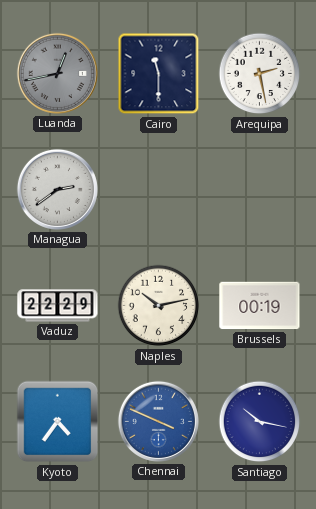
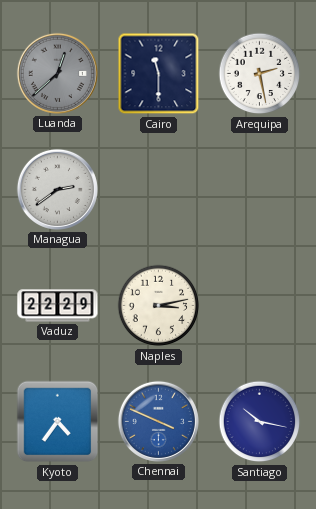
Luanda: 12:43 -> 12:38 (57, 73)
Naples: 10:13 -> 3:13 (159, 306)
Brussels: 00:19 -> none (260, 306)
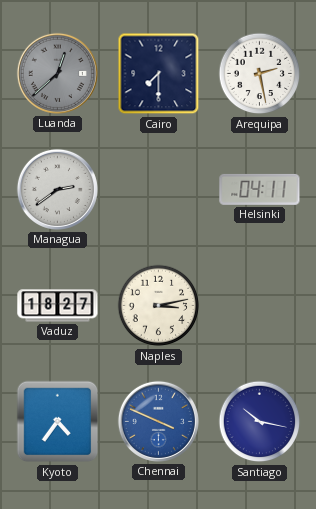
Cairo: 11:30 -> 7:30 (159, 74)
Helsinki: none -> 04:11 (260, 189)
Vaduz: 22:29 -> 18:27 (58, 306)
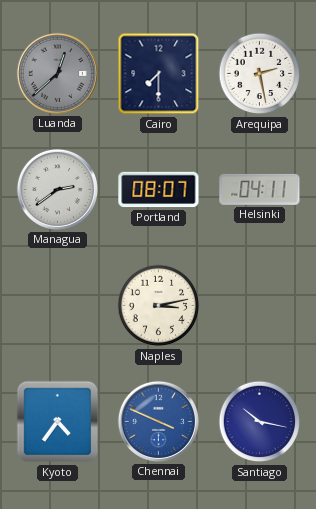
Portland: none -> 08:07 (159, 190)
Vaduz: 18:27 -> none (58, 306)
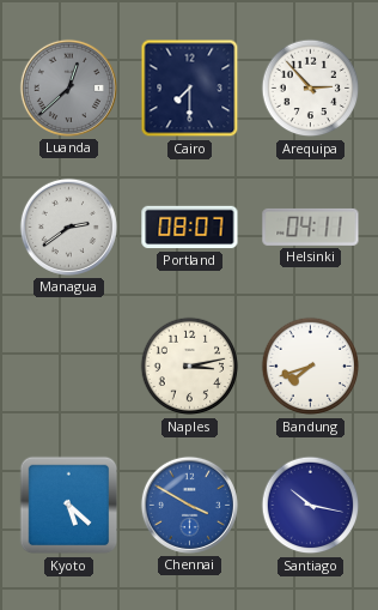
Arequipa: 2:28 -> 2:53 (311, 89)
Bandung: none -> 7:42 (311, 367)
Kyoto: 4:36 -> 5:22 (69, 506)
Chennai: 3:49 -> 3:50 (189, 505)
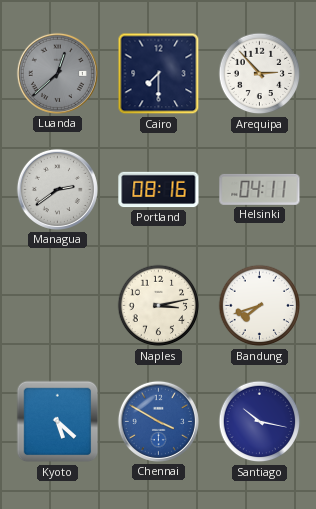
Portland: 08:07 -> 08:16 (159, 190)
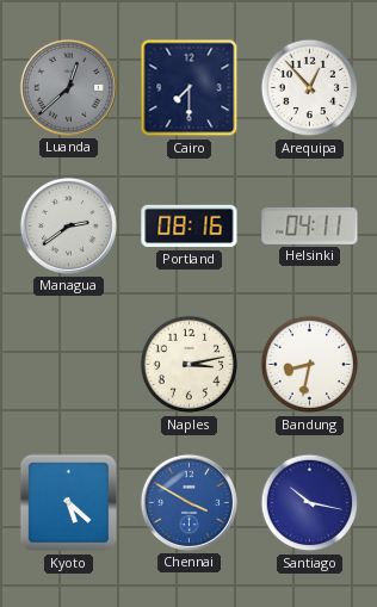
Arequipa: 2:53 -> 12:53 (310, 88)
Bandung: 7:42 -> 8:32 (310, 365)
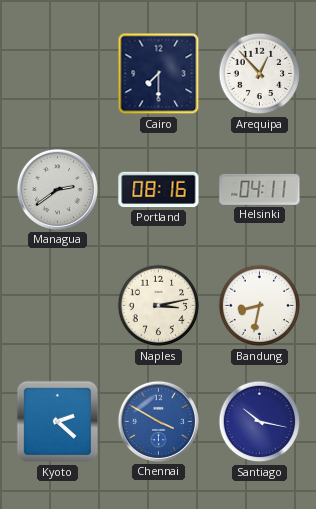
Luanda: 12:38 -> none (68, 87)
Kyoto: 5:22 -> 2:22 (58, 422)
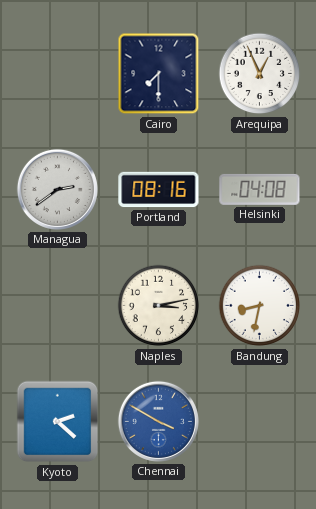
Arequipa: 12:53 -> 12:56 (260, 74)
Helsinki: 04:11 -> 04:08 (260, 189)
Santiago: 10:17 -> none (260, 422)
